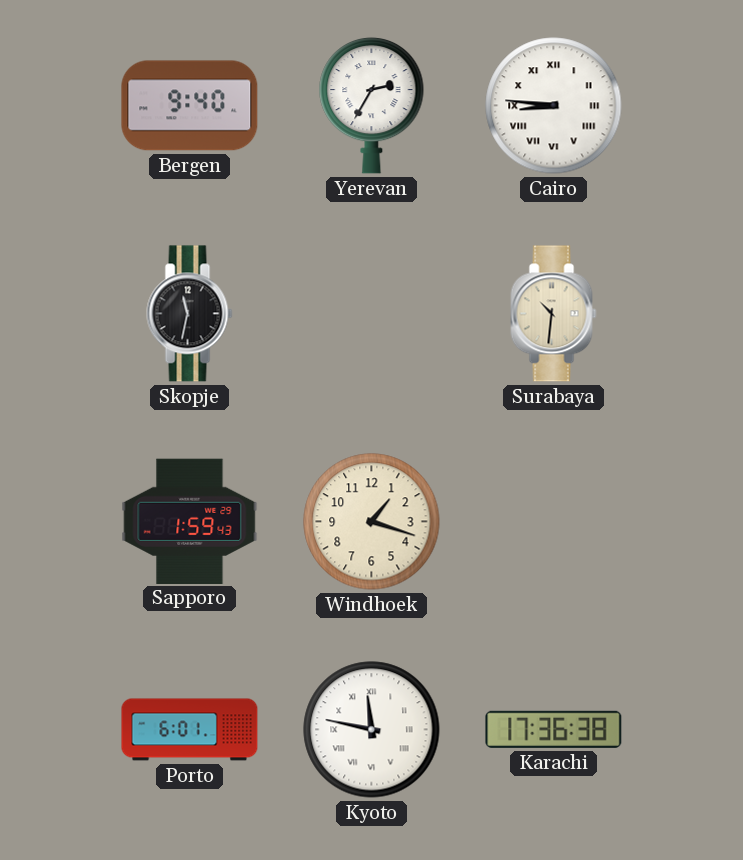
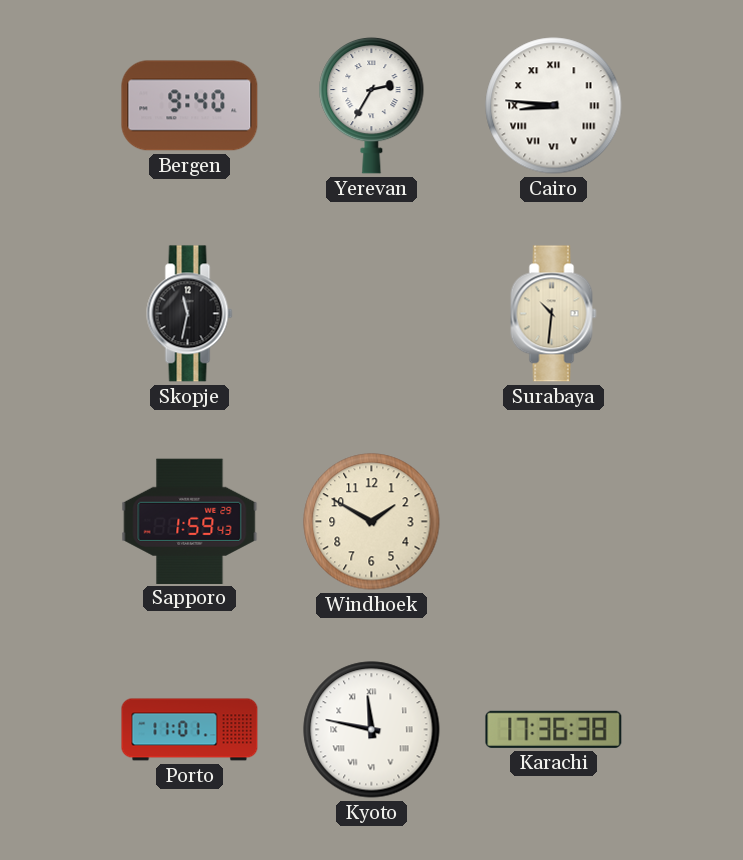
Windhoek: 1:18 -> 1:50 (372, 522)
Porto: 6:01 -> 11:01 (190, 730)
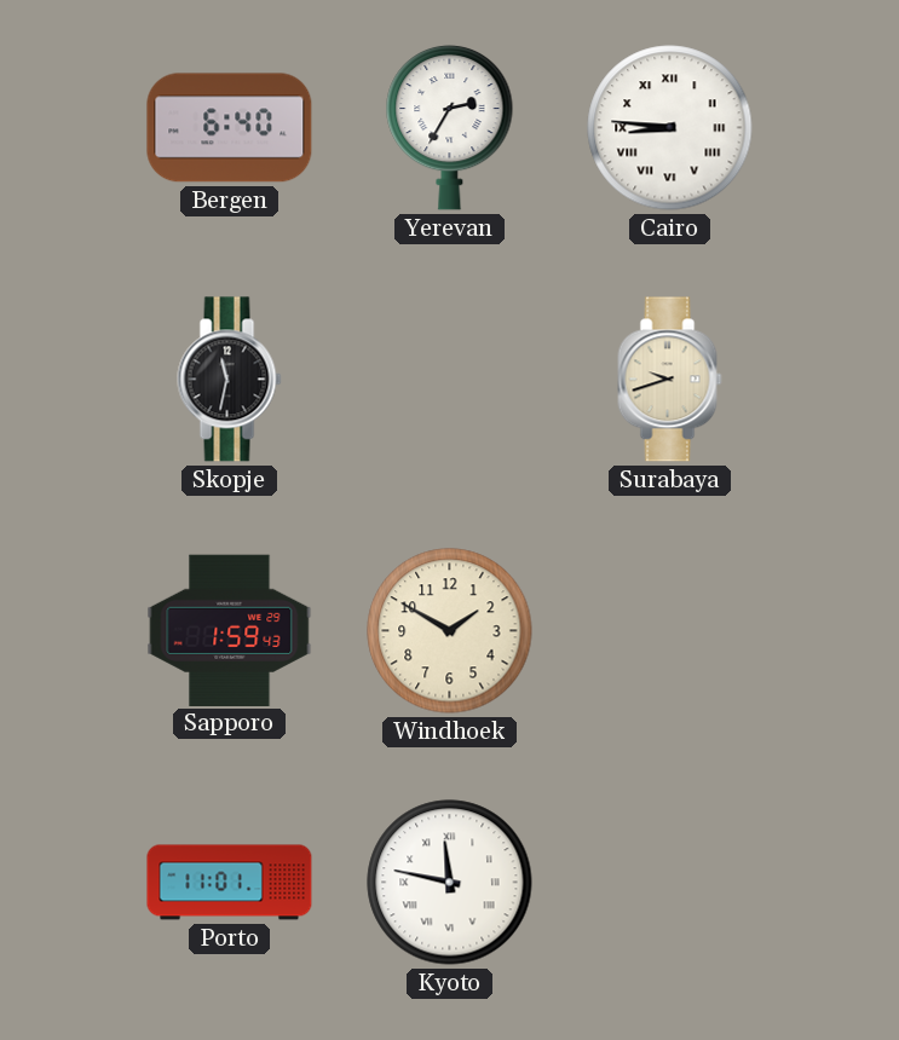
Bergen: 9:40 -> 6:40 (230, 128)
Surabaya: 10:31 -> 9:42 (670, 380)
Karachi: 17:36 -> none (554, 729)
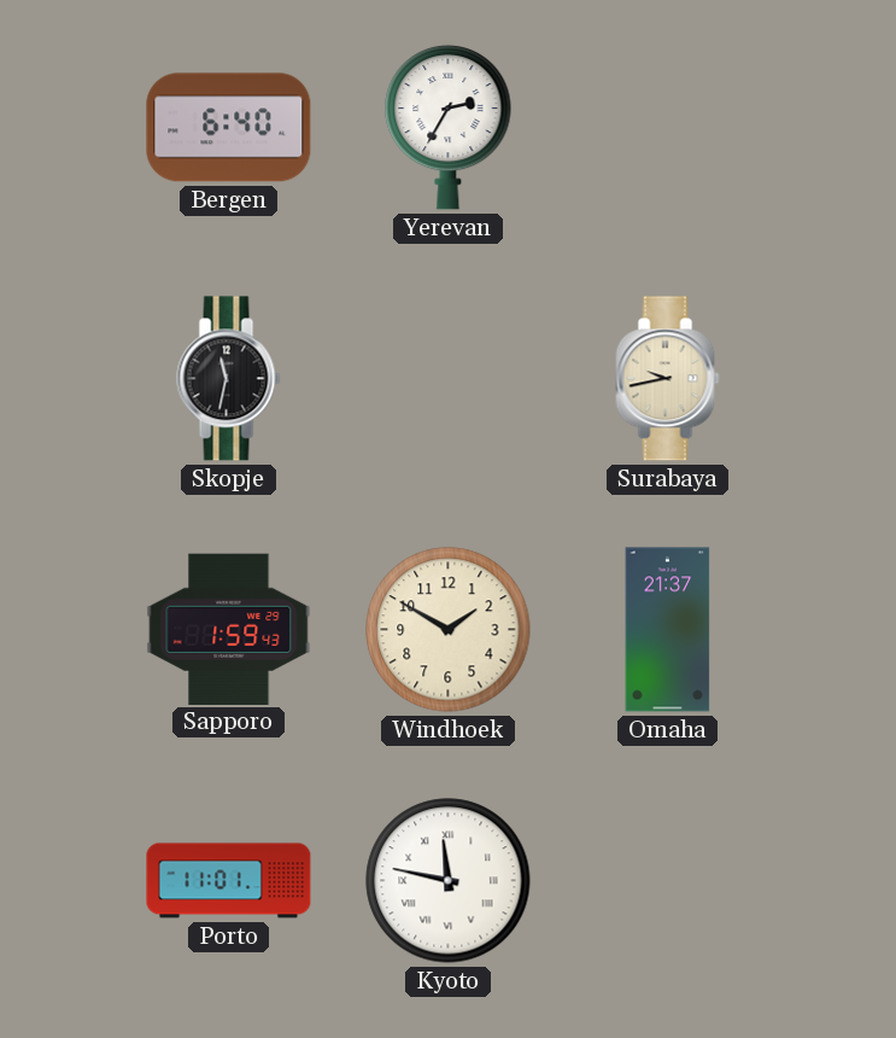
Cairo: 8:46 -> none (670, 128)
Surabaya: 9:42 -> 9:43 (668, 379)
Omaha: none -> 21:37 (668, 630)
